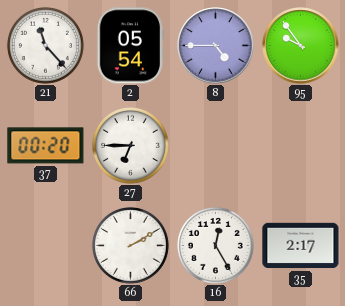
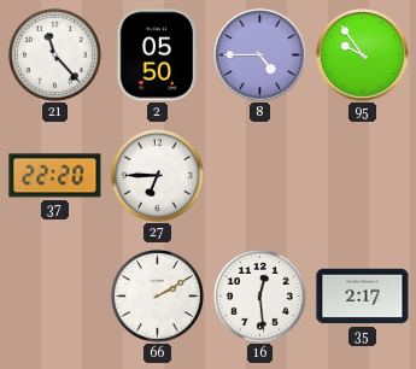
2: 05:54 -> 05:50 (157, 55)
37: 00:20 -> 22:20 (55, 176)
16: 12:25 -> 12:29 (259, 295)
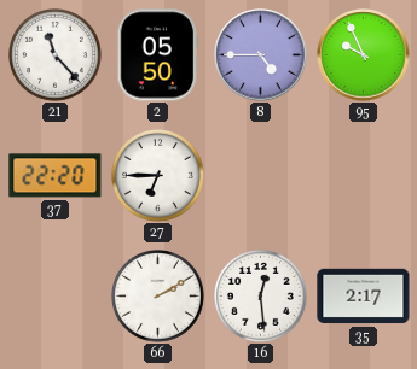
95: 9:54 -> 9:56 (364, 55)
